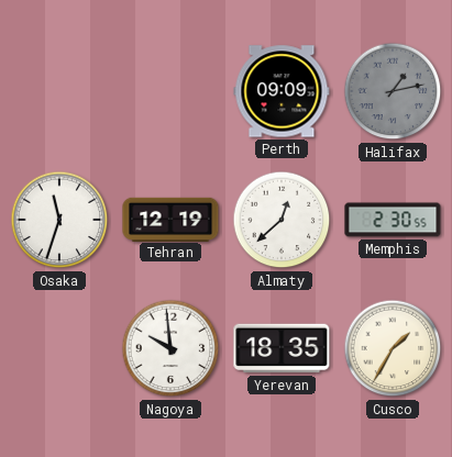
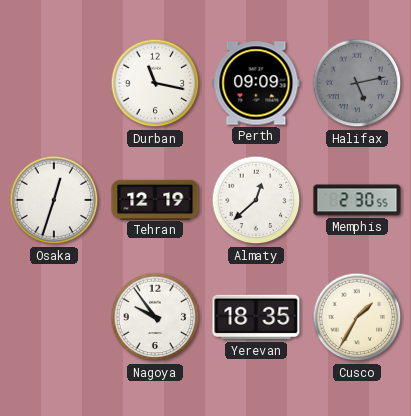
Durban: none -> 11:17 (155, 83)
Halifax: 1:13 -> 5:13 (357, 83)
Osaka: 11:33 -> 12:33 (54, 200)
Nagoya: 9:59 -> 9:54 (155, 317)
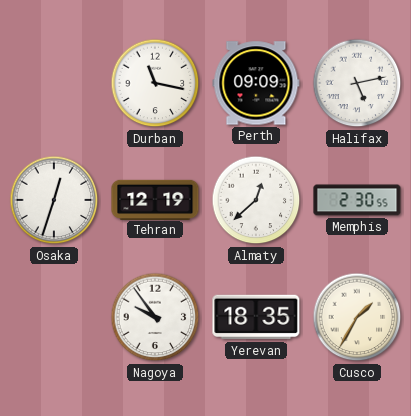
Halifax dial: grey -> white (357, 83)
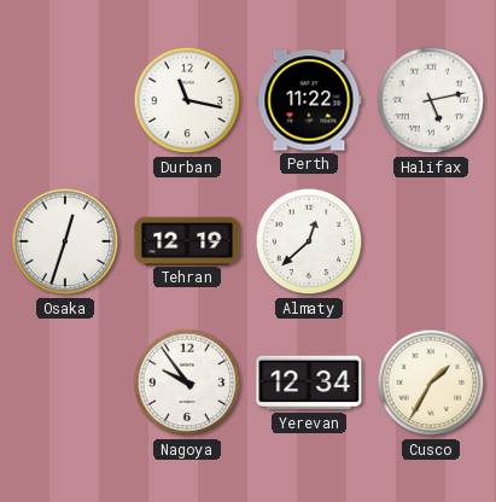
Perth: 09:09 -> 11:22 (309, 100)
Memphis: 2:30 -> none (357, 200)
Yerevan: 18:35 -> 12:34 (309, 383)
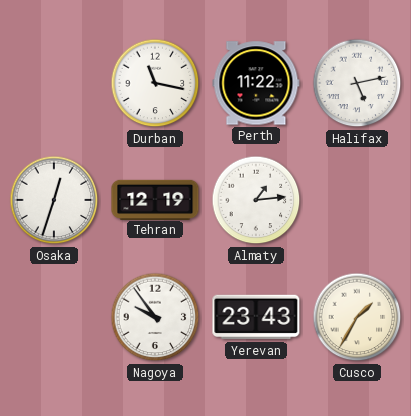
Almaty: 12:38 -> 1:14 (256, 200)
Yerevan: 12:34 -> 23:43 (256, 317)
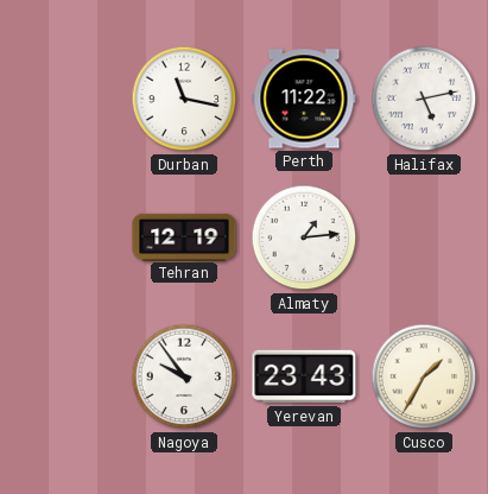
Osaka: 12:33 -> none (54, 200)
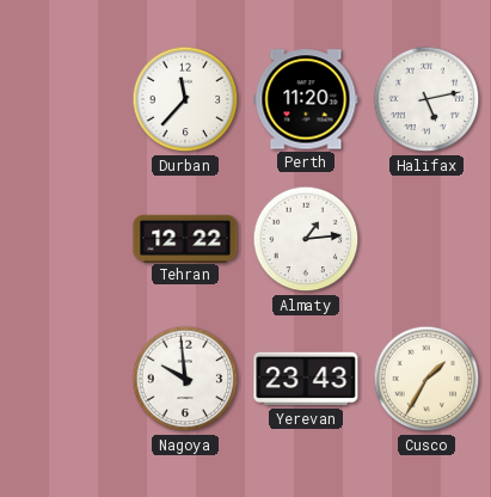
Durban: 11:17 -> 11:37 (185, 99)
Perth: 11:22 -> 11:20 (306, 99)
Tehran: 12:19 -> 12:22 (185, 238)
Nagoya: 9:54 -> 9:59 (185, 379)
